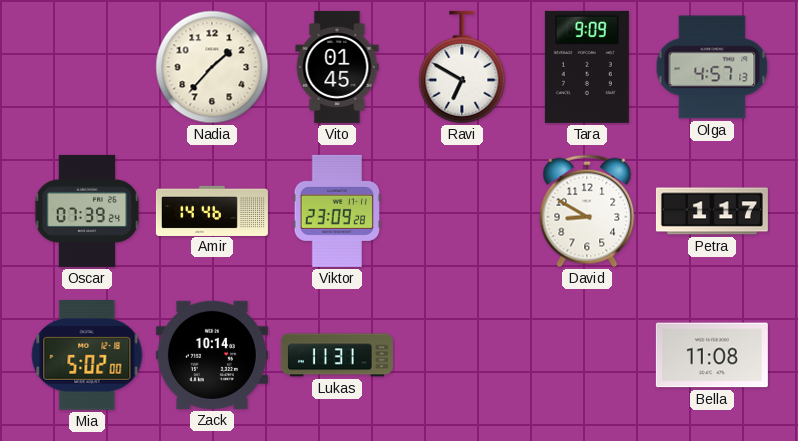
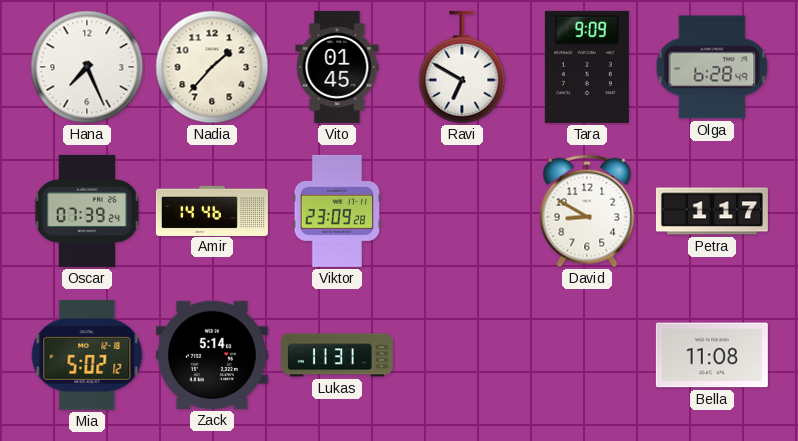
Hana: none -> 7:26 (87, 67)
Olga: 4:57 -> 6:28 (712, 67)
Mia: 5:02:00 -> 5:02:12 (87, 355)
Zack: 10:14 -> 5:14 (212, 355)
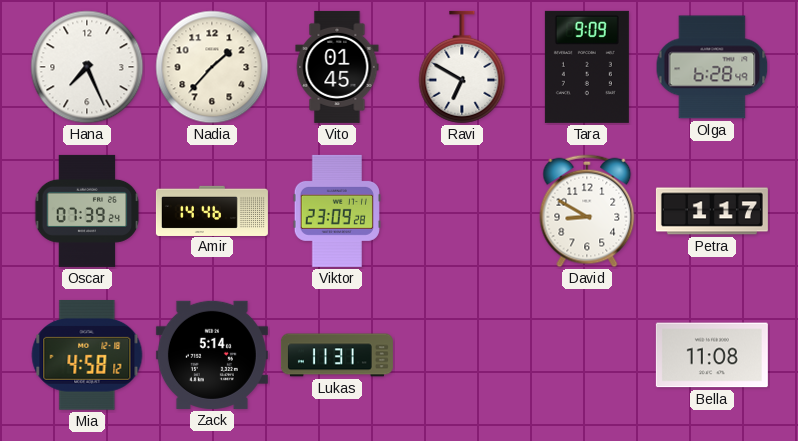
Mia: 5:02 -> 4:58 (87, 355)
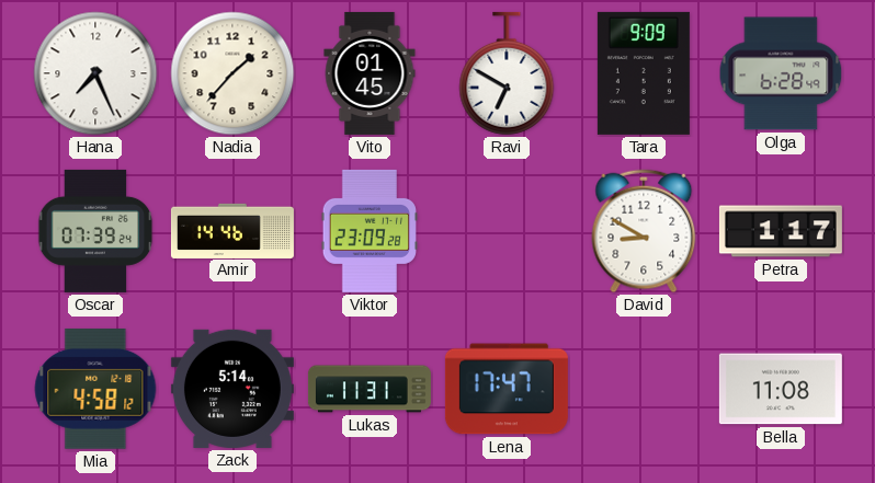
Lena: none -> 17:47 (507, 389)
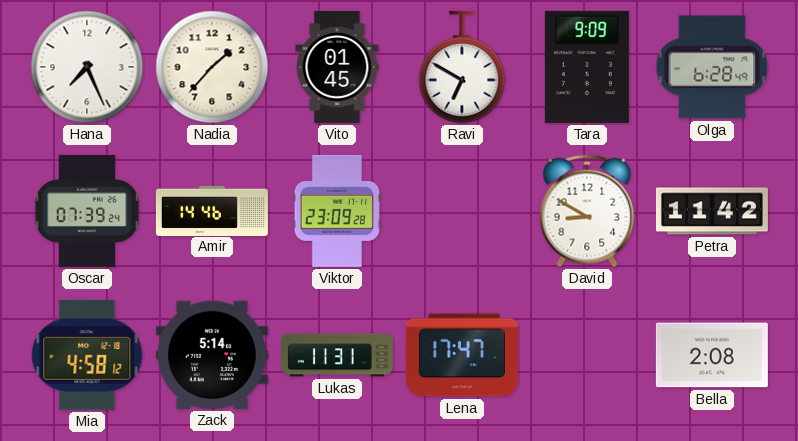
Petra: 1:17 -> 11:42 (712, 211)
Bella: 11:08 -> 2:08 (712, 355)
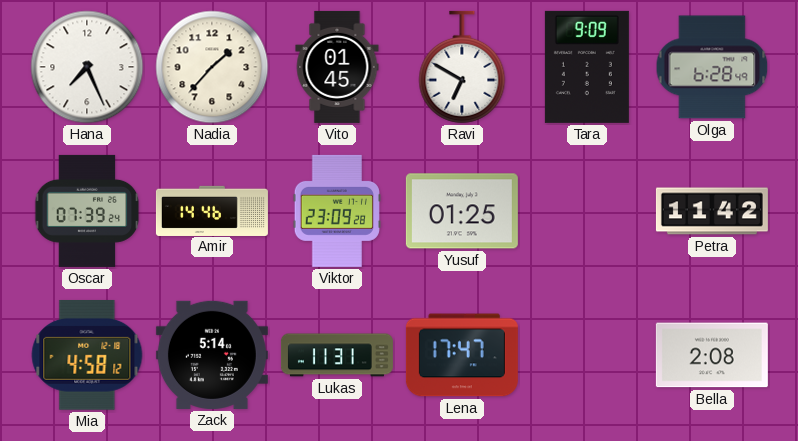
Yusuf: none -> 01:25 (462, 211)
David: 8:50 -> none (587, 211)
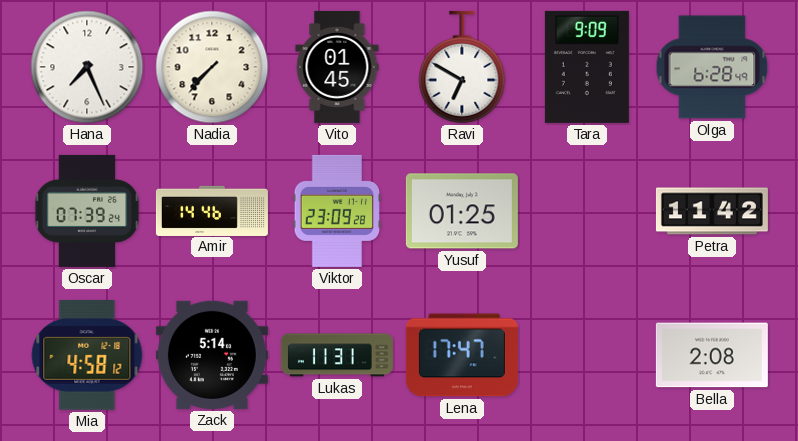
Nadia: 1:37 -> 7:37 (212, 67)
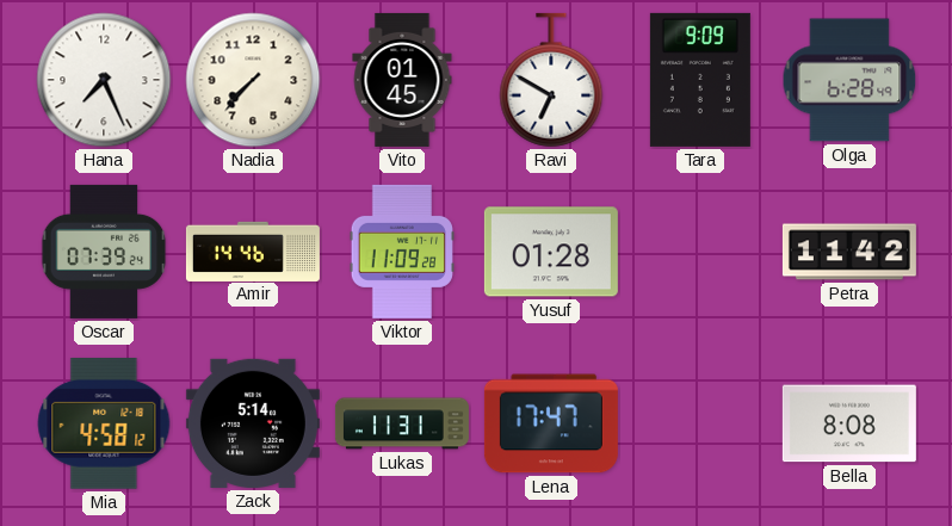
Viktor: 23:09 -> 11:09 (402, 252)
Yusuf: 01:25 -> 01:28 (551, 252)
Bella: 2:08 -> 8:08 (849, 423)
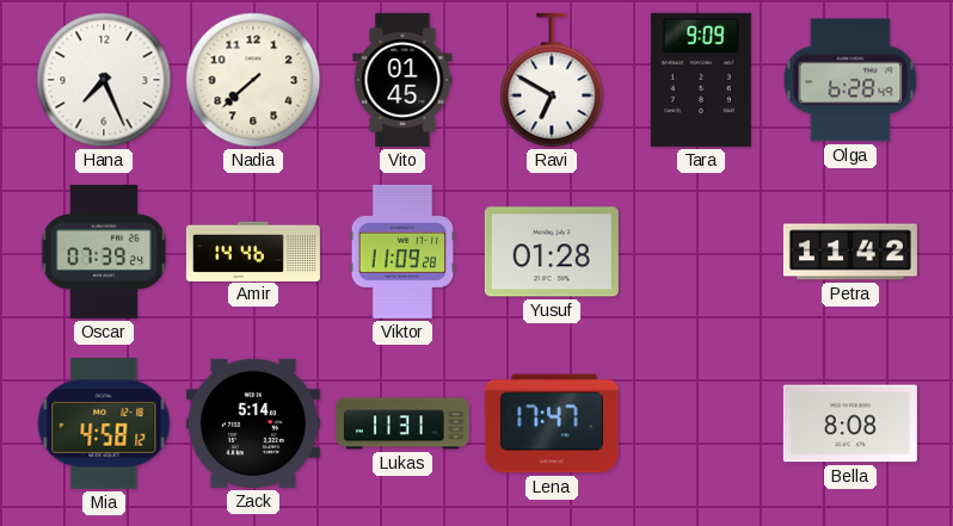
Nadia: 7:37 -> 7:38 (253, 80)
